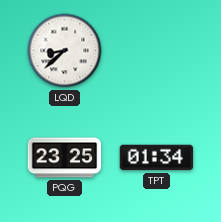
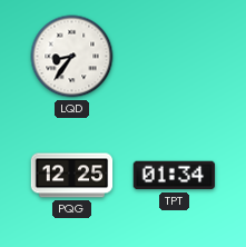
LQD: 8:38 -> 8:36 (72, 57)
PQG: 23:25 -> 12:25 (72, 176)
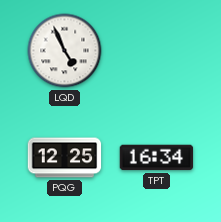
LQD: 8:36 -> 4:56 (65, 51)
TPT: 01:34 -> 16:34 (157, 158)
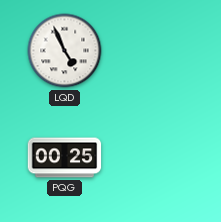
PQG: 12:25 -> 00:25 (65, 158)
TPT: 16:34 -> none (157, 158)
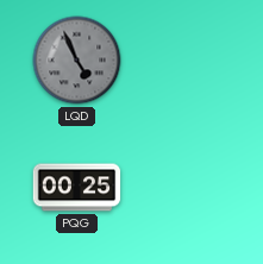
LQD dial: white -> grey (77, 61)
